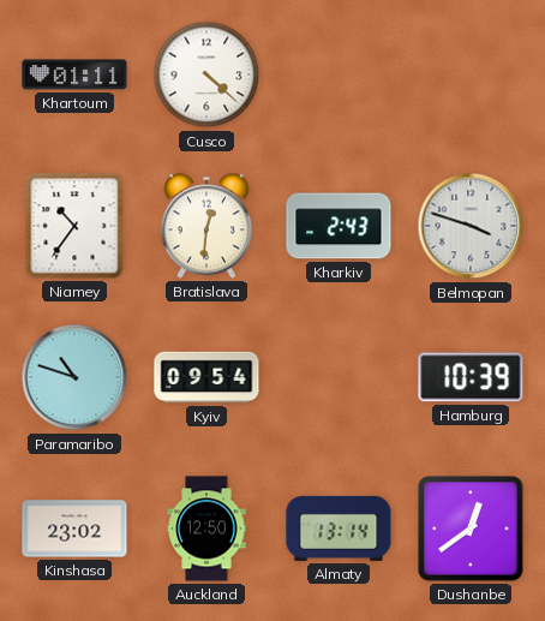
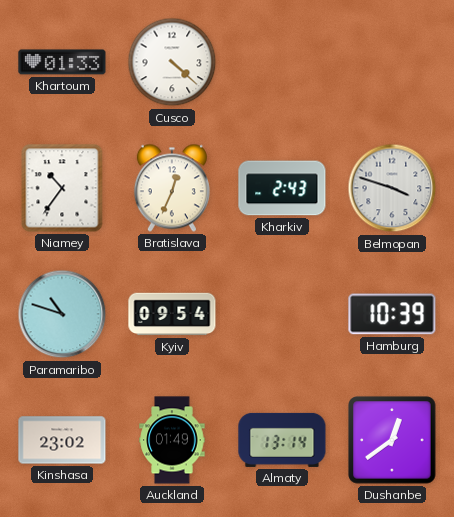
Khartoum: 01:11 -> 01:33 (62, 62)
Bratislava: 12:31 -> 12:34 (172, 188)
Auckland: 12:50 -> 01:49 (172, 440)
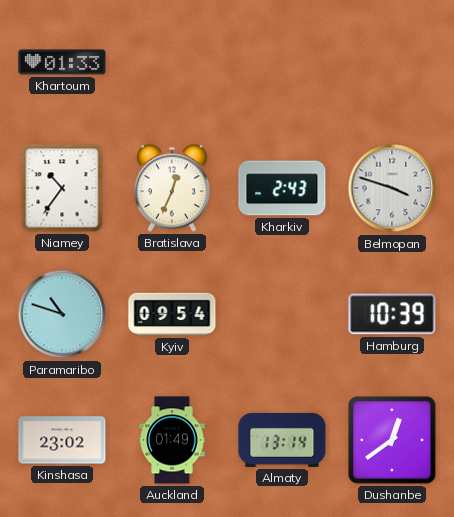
Cusco: 4:22 -> none (172, 62)
